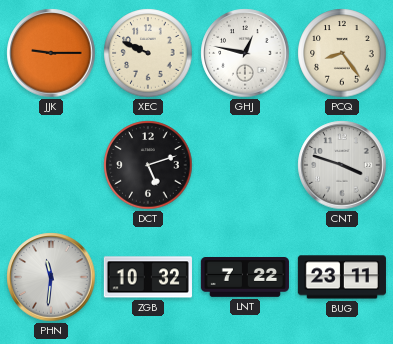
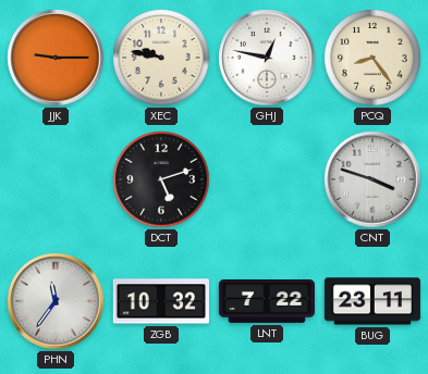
XEC: 9:49 -> 9:47 (161, 58)
PHN: 11:31 -> 11:36 (56, 301)
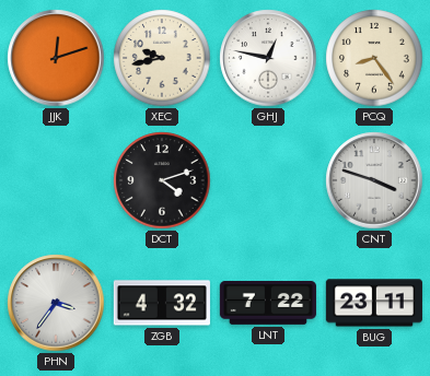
JJK: 9:15 -> 12:12 (56, 58)
XEC: 9:47 -> 9:43 (162, 58)
DCT: 5:12 -> 4:12 (162, 180)
PHN: 11:36 -> 3:36 (56, 303)
ZGB: 10:32 -> 4:32 (162, 303)
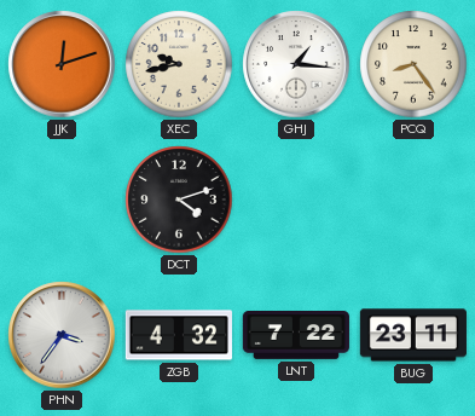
GHJ: 12:47 -> 1:16 (296, 64)
CNT: 3:48 -> none (374, 180)
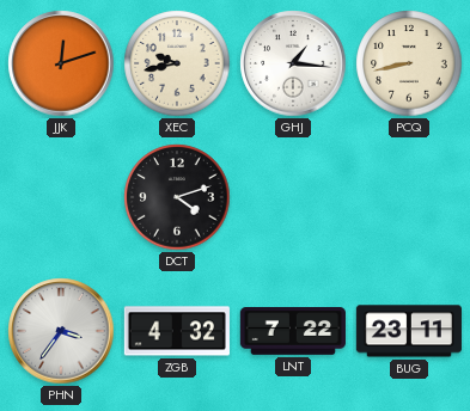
PCQ: 8:24 -> 8:43 (409, 63)
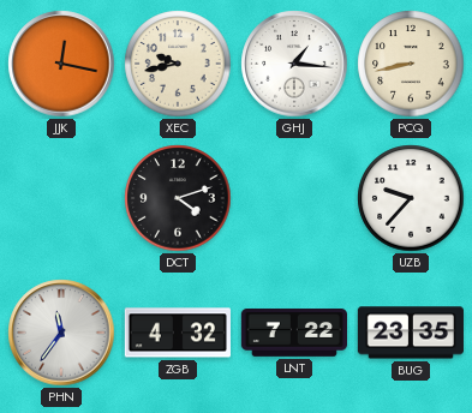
JJK: 12:12 -> 12:17 (61, 64)
UZB: none -> 9:37 (411, 198)
PHN: 3:36 -> 11:36 (61, 333)
BUG: 23:11 -> 23:35 (411, 333)
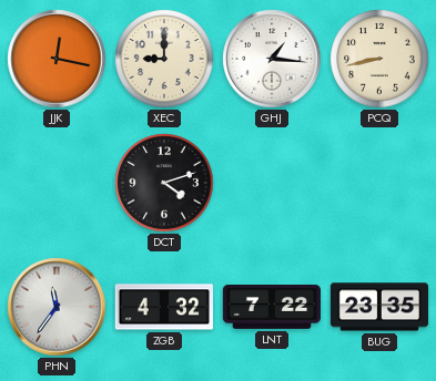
XEC: 9:43 -> 9:00 (164, 59)
UZB: 9:37 -> none (411, 198)
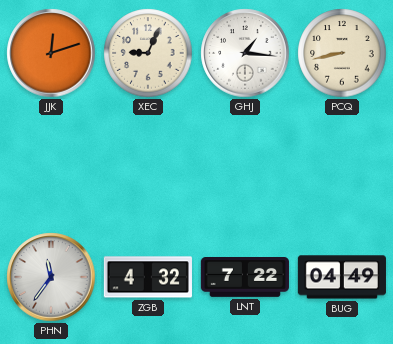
JJK: 12:17 -> 12:12 (51, 53)
XEC: 9:00 -> 9:04 (148, 53)
DCT: 4:12 -> none (164, 183)
BUG: 23:35 -> 04:49 (342, 277)
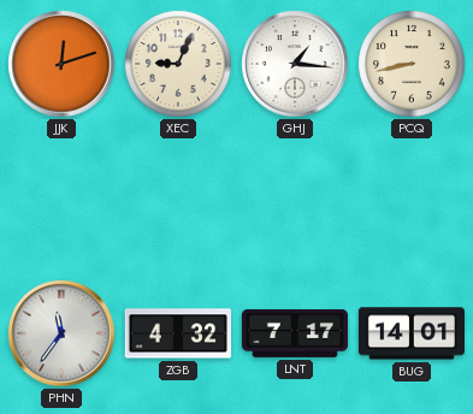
LNT: 7:22 -> 7:17 (295, 335)
BUG: 04:49 -> 14:01 (412, 333)
